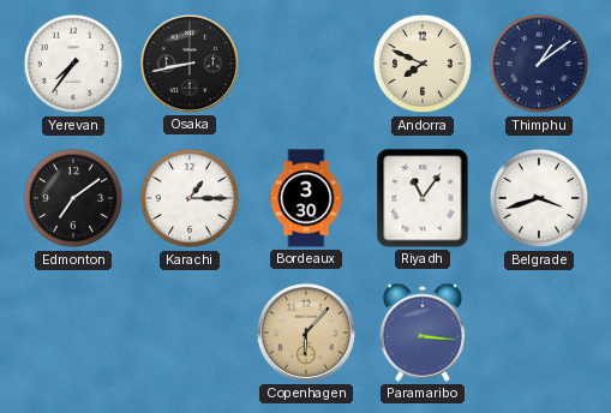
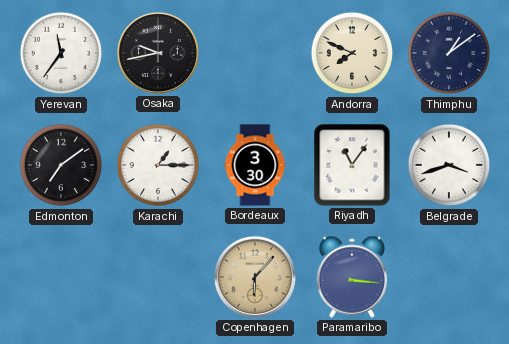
Yerevan: 7:36 -> 11:36 (61, 53)
Osaka: 8:43 -> 9:43 (158, 53)
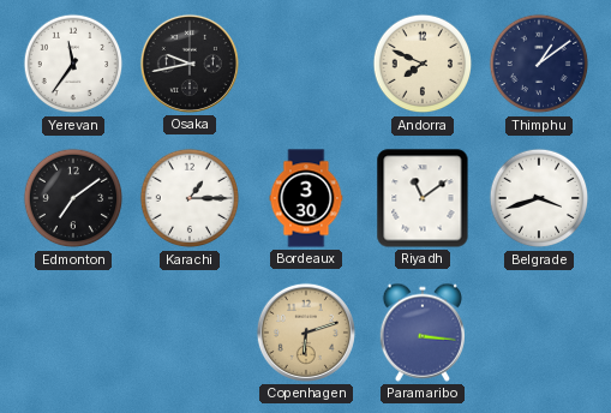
Riyadh: 11:06 -> 11:09 (423, 198)
Copenhagen: 6:07 -> 6:12 (306, 333)
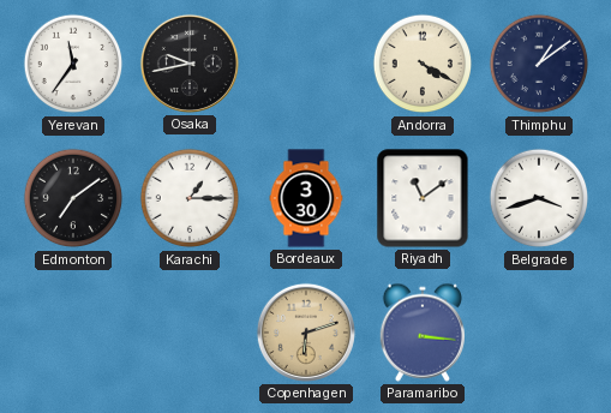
Andorra: 7:49 -> 4:20 (423, 64)
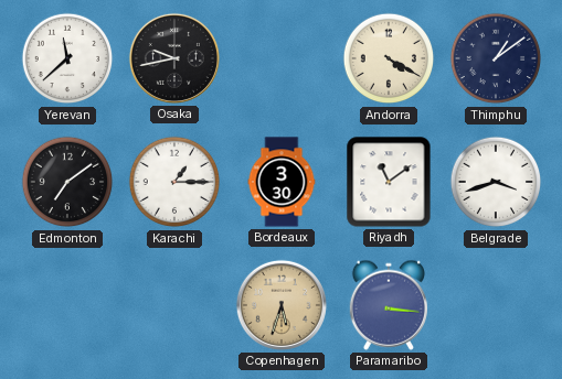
Yerevan: 11:36 -> 11:38 (67, 58)
Copenhagen: 6:12 -> 5:33 (282, 305)
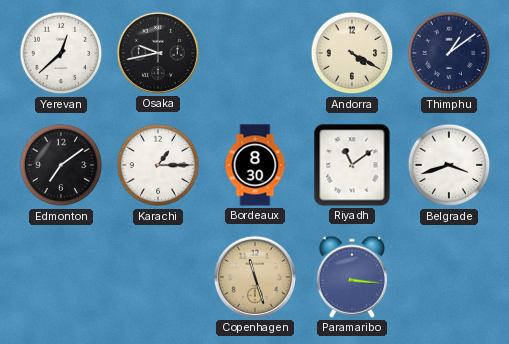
Yerevan: 11:38 -> 12:38 (61, 53)
Bordeaux: 3:30 -> 8:30 (255, 165)
Copenhagen: 5:33 -> 11:27 (255, 277)
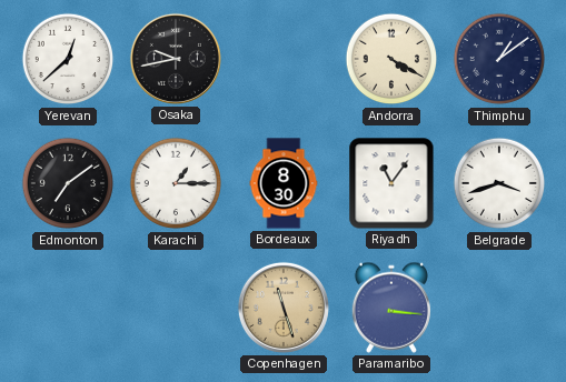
Riyadh: 11:09 -> 11:06 (391, 183)
